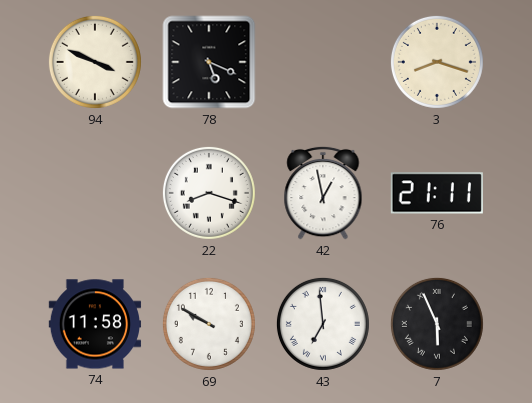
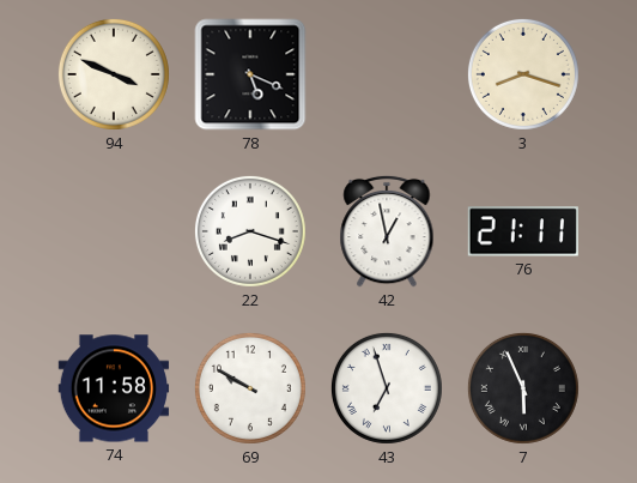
43: 6:59 -> 6:57 (387, 388)
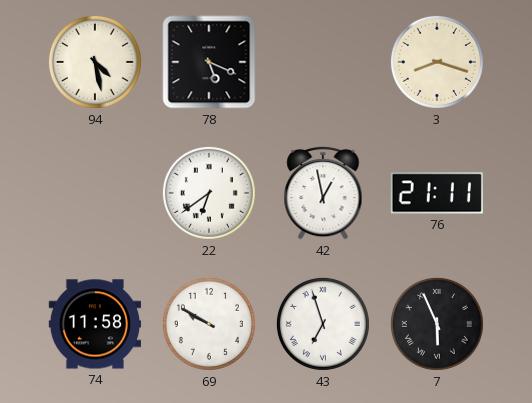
94: 3:49 -> 4:28 (95, 62)
22: 8:18 -> 6:39 (209, 193)
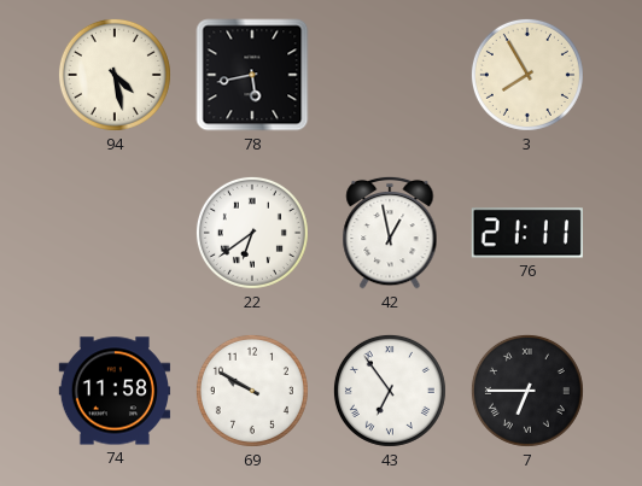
78: 5:19 -> 5:43 (252, 75)
3: 8:18 -> 7:55 (527, 75)
43: 6:57 -> 6:54 (390, 391)
7: 5:56 -> 6:45 (527, 391)
